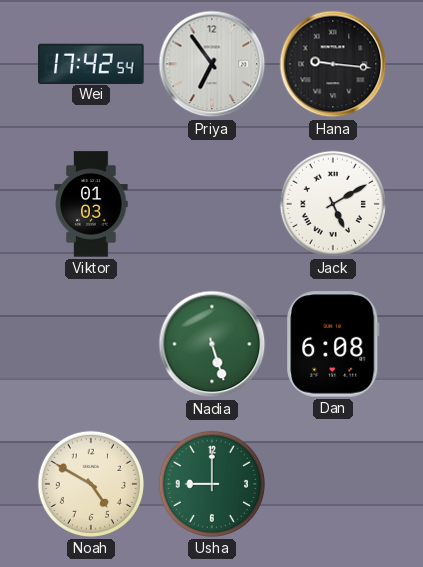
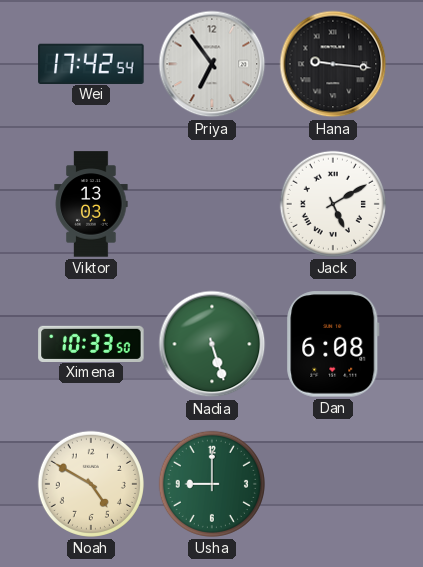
Viktor: 01:03 -> 13:03 (91, 204)
Ximena: none -> 10:33 (91, 343)
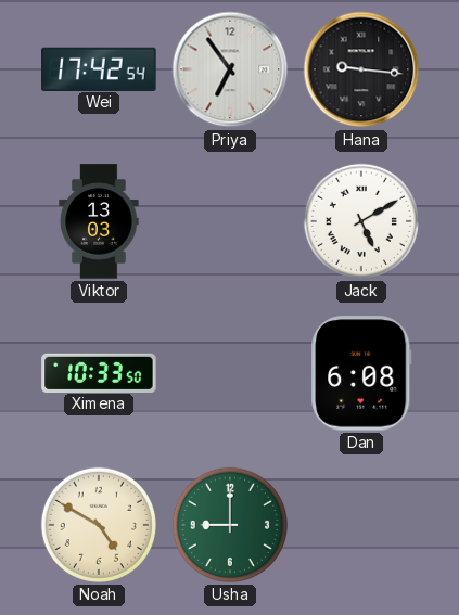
Nadia: 5:27 -> none (212, 344)
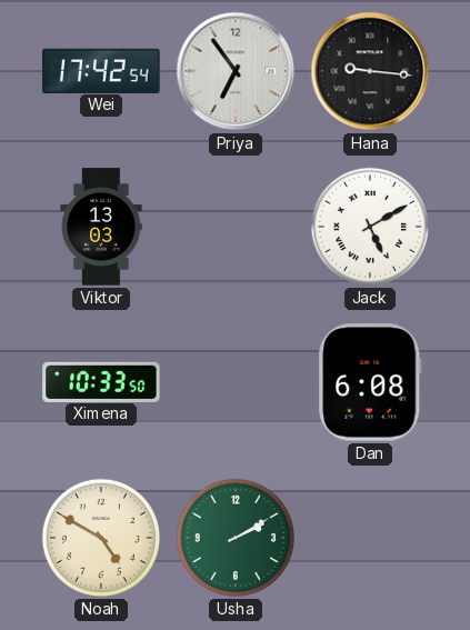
Usha: 9:00 -> 2:10 (236, 538)
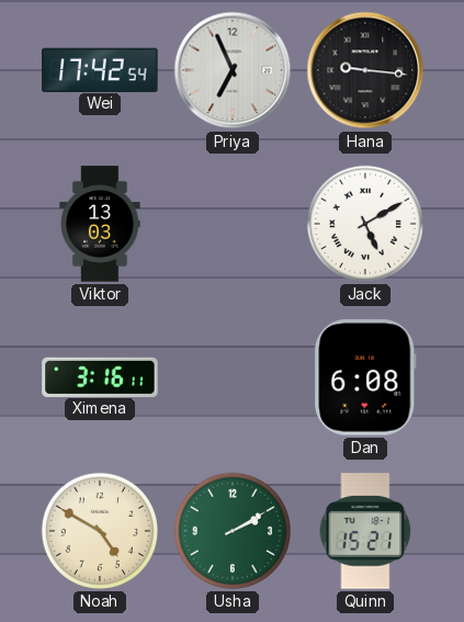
Priya: 6:54 -> 6:56 (233, 70)
Ximena: 10:33 -> 3:16 (100, 376)
Quinn: none -> 15:21 (365, 531)
